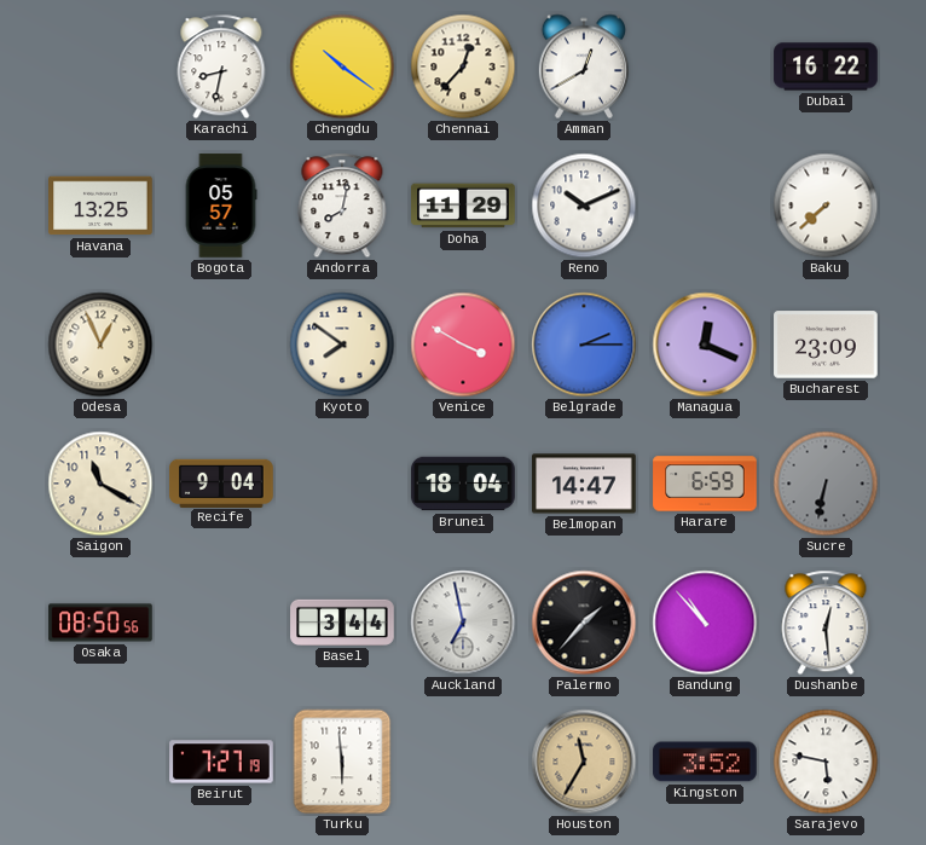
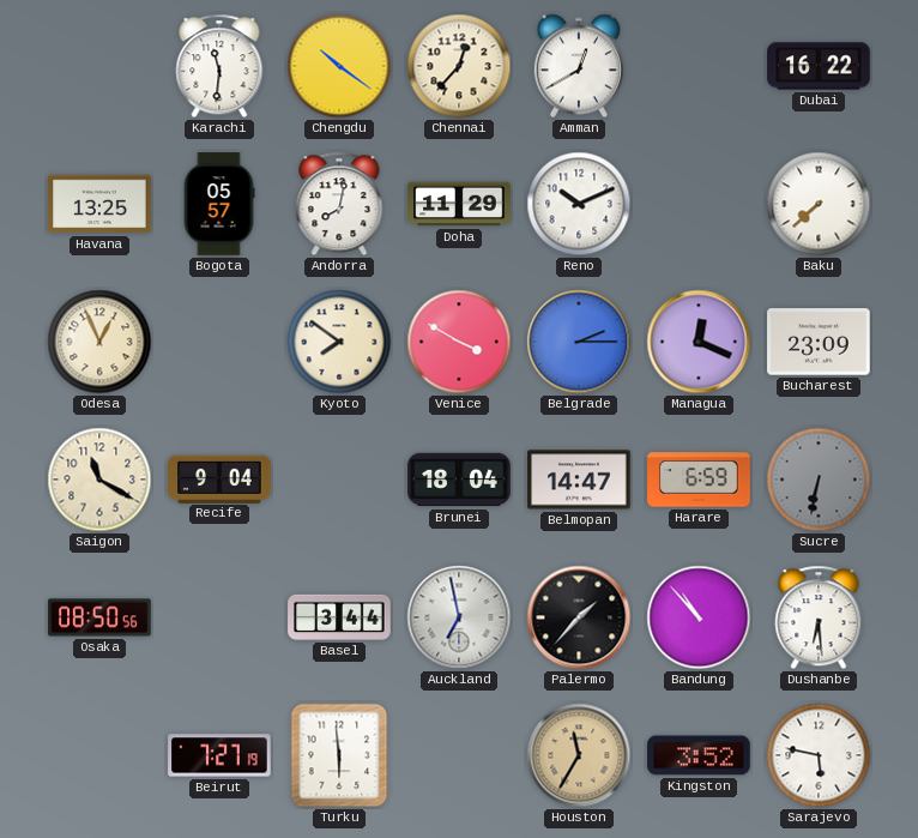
Karachi: 8:32 -> 11:31 (219, 66)
Dushanbe: 12:29 -> 6:29 (819, 617)
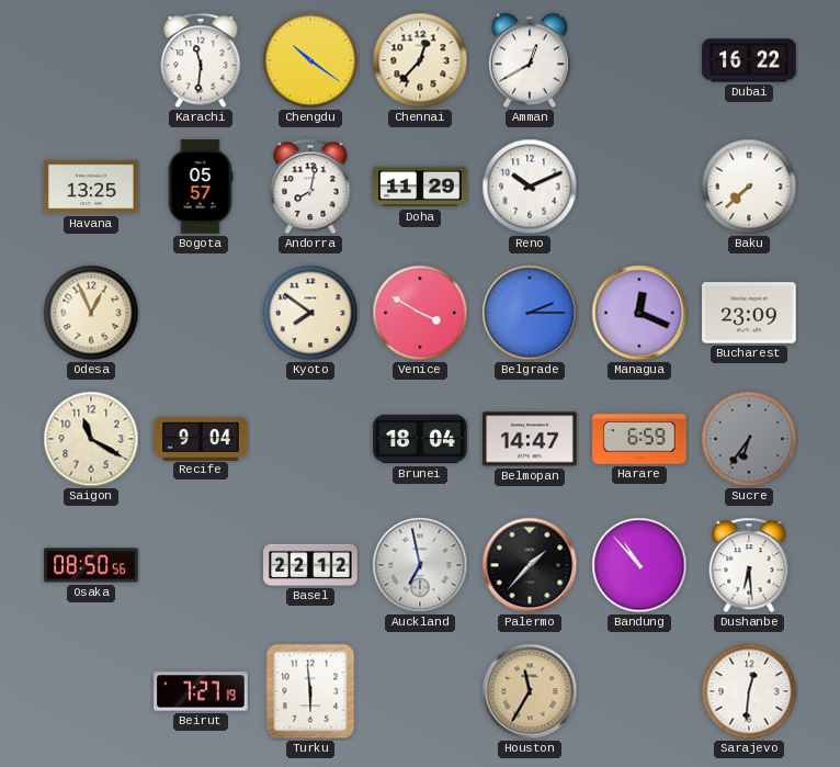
Sucre: 6:32 -> 6:36 (749, 439)
Basel: 3:44 -> 22:12 (310, 565)
Kingston: 3:52 -> none (699, 755)
Sarajevo: 5:47 -> 12:31 (749, 691)
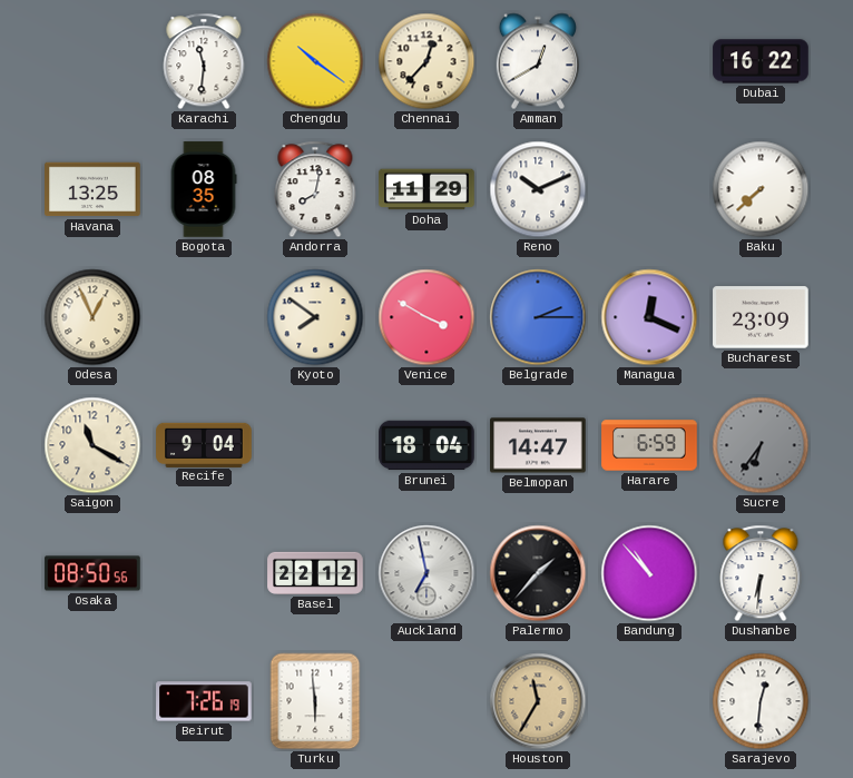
Bogota: 05:57 -> 08:35 (204, 189)
Dushanbe: 6:29 -> 6:31 (761, 573)
Beirut: 7:27 -> 7:26 (204, 701)
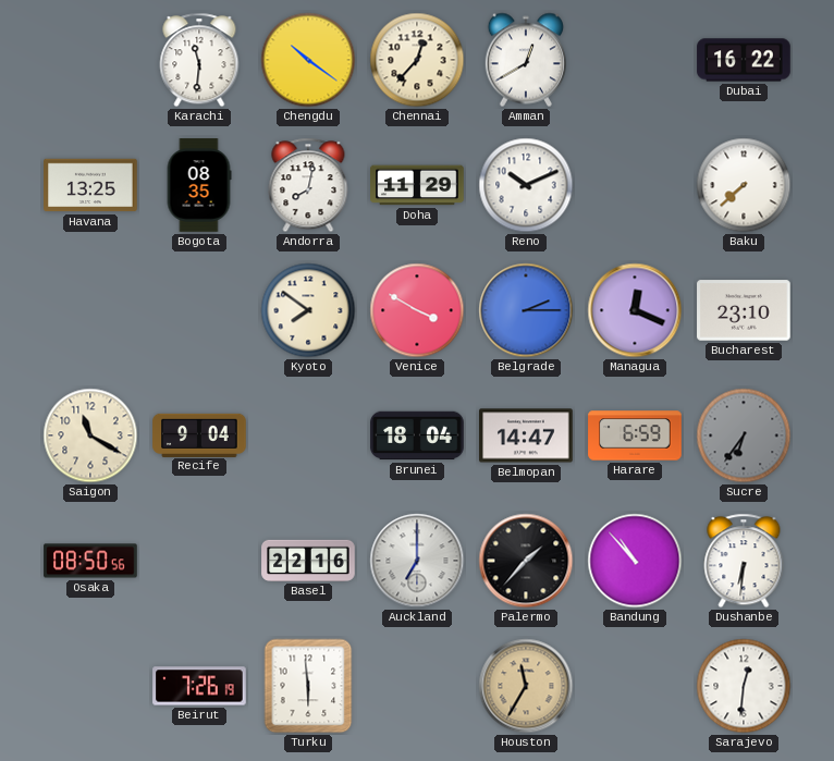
Odesa: 12:56 -> none (92, 317)
Bucharest: 23:09 -> 23:10 (744, 310)
Basel: 22:12 -> 22:16 (308, 561)
Auckland: 6:58 -> 7:00 (417, 561)
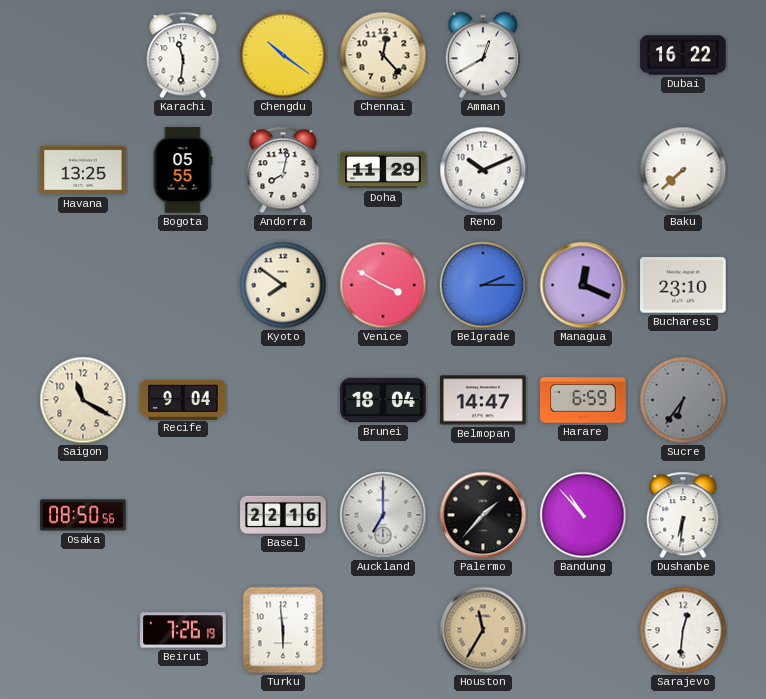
Chennai: 12:37 -> 12:23 (383, 55)
Bogota: 08:35 -> 05:55 (183, 170)
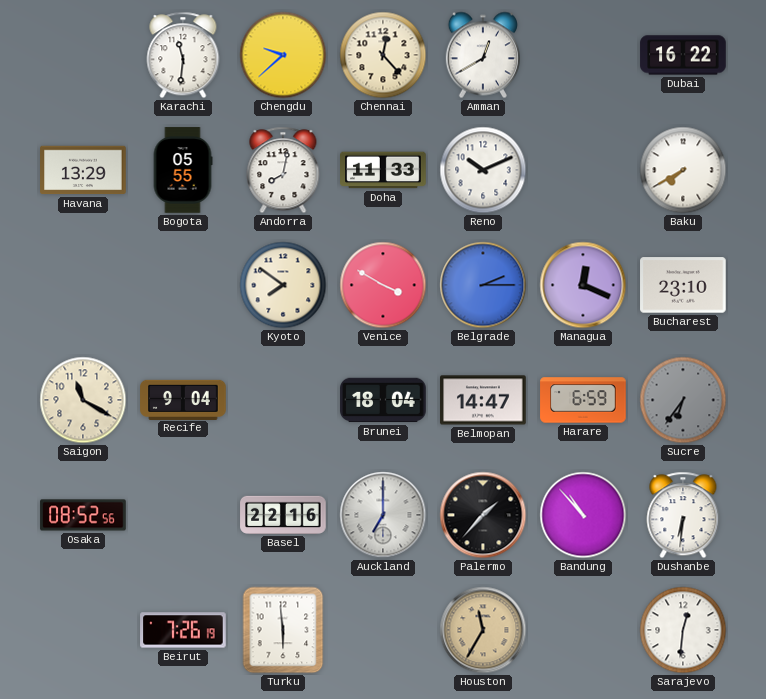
Chengdu: 10:21 -> 9:38 (283, 55)
Havana: 13:25 -> 13:29 (83, 170)
Doha: 11:29 -> 11:33 (383, 170)
Baku: 7:38 -> 7:40 (683, 170)
Osaka: 08:50 -> 08:52 (83, 515)
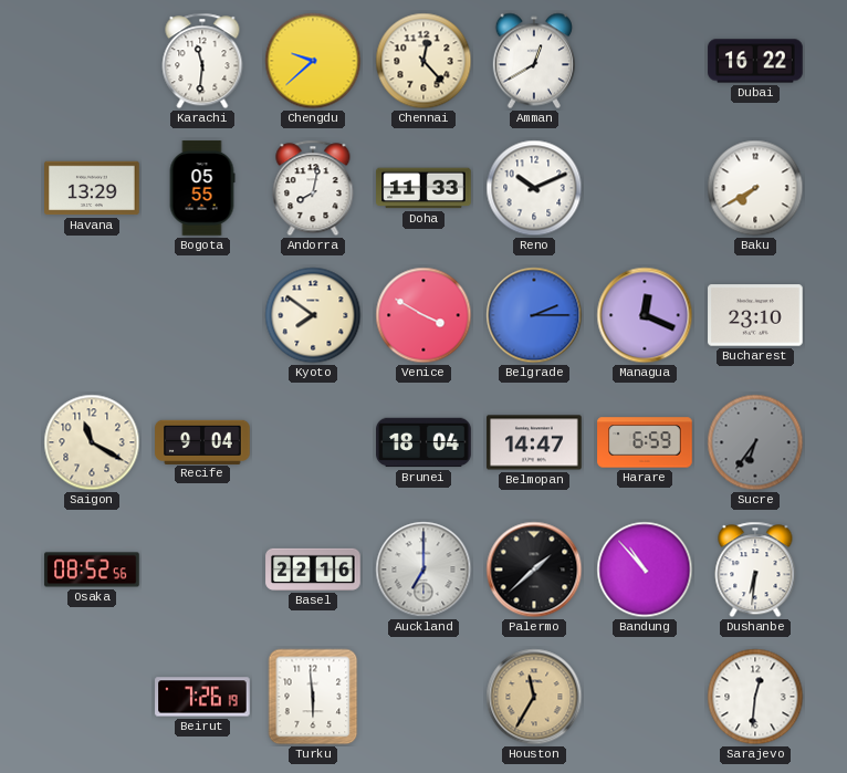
Palermo: 1:37 -> 1:38 (534, 570)
